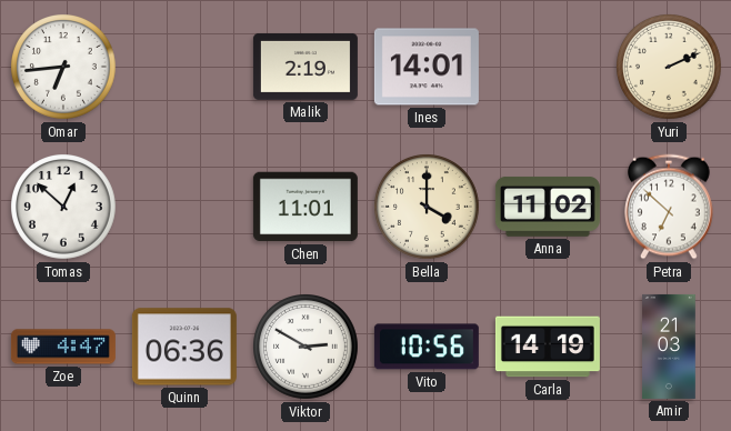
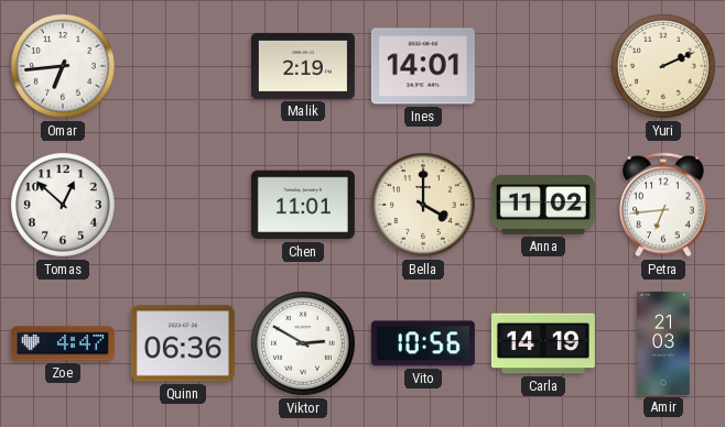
Petra: 6:52 -> 6:44 (664, 205)
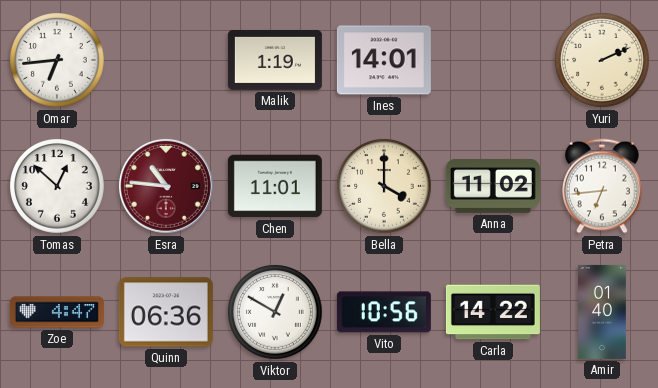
Malik: 2:19 -> 1:19 (275, 60)
Esra: none -> 10:46 (166, 186)
Viktor: 2:50 -> 12:50 (276, 313)
Carla: 14:19 -> 14:22 (493, 312)
Amir: 21:03 -> 01:40 (602, 312)
